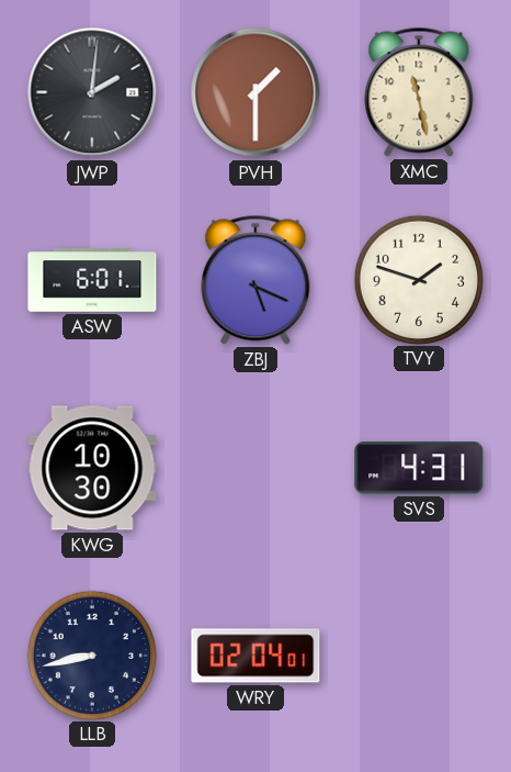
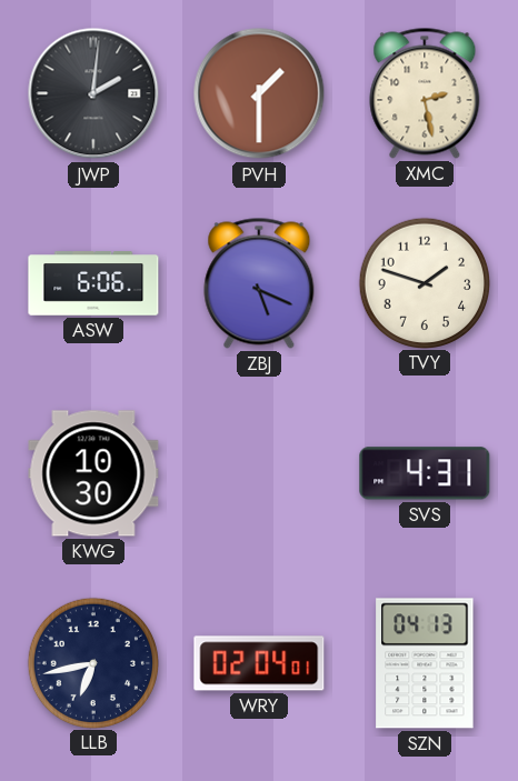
XMC: 11:28 -> 2:28 (425, 93)
ASW: 6:01 -> 6:06 (93, 283)
LLB: 8:43 -> 6:43 (92, 662)
SZN: none -> 04:13 (425, 663)
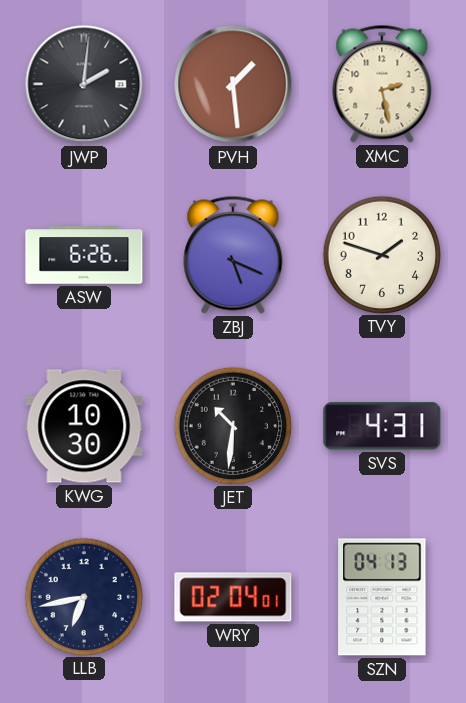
PVH: 1:30 -> 1:29 (233, 84)
ASW: 6:06 -> 6:26 (84, 255)
JET: none -> 10:31 (232, 425)
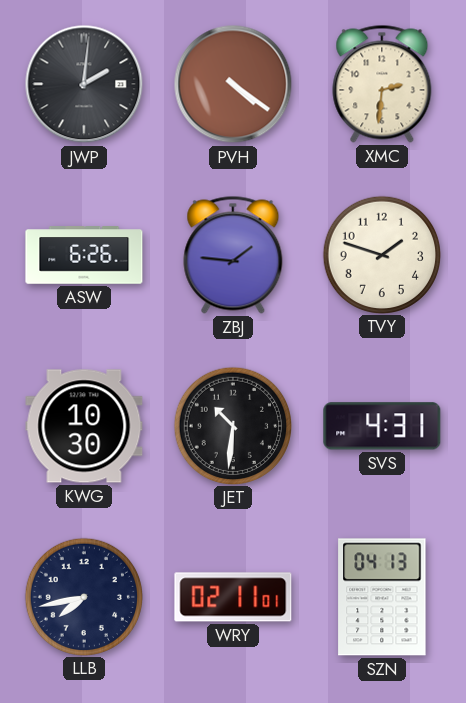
PVH: 1:29 -> 4:21 (233, 84)
XMC: 2:28 -> 2:31 (382, 84)
ZBJ: 5:19 -> 1:46 (233, 255)
LLB: 6:43 -> 7:43 (83, 596)
WRY: 02:04 -> 02:11 (233, 597)
